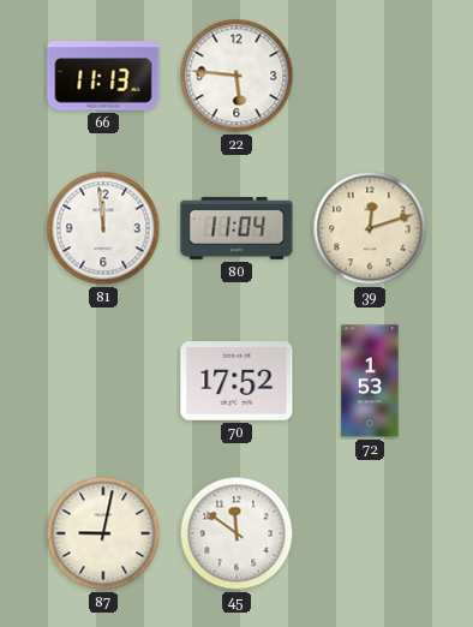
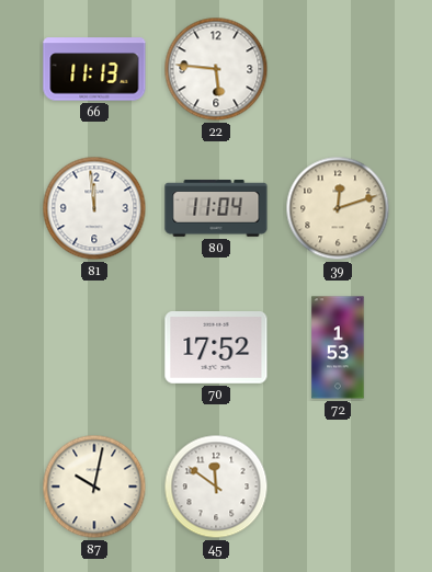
87: 9:02 -> 10:02 (94, 487)
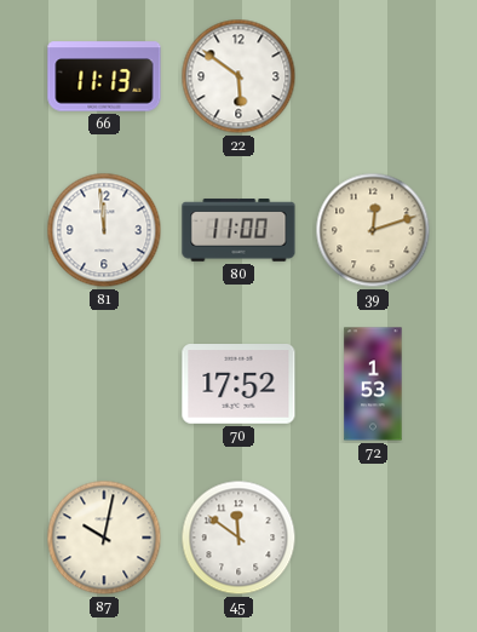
22: 5:46 -> 5:51 (238, 76)
80: 11:04 -> 11:00 (238, 230)
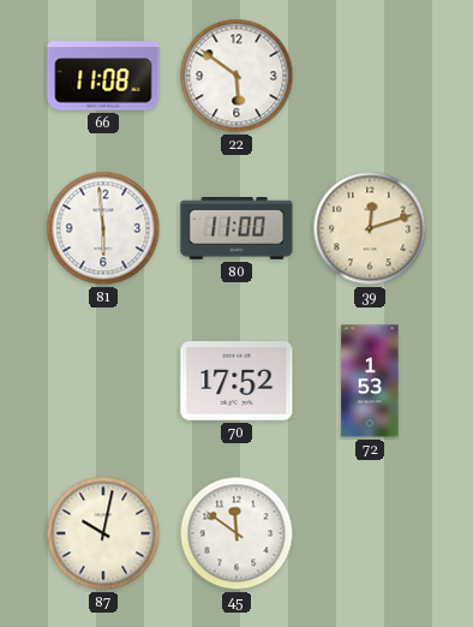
66: 11:13 -> 11:08 (103, 76)
81: 11:59 -> 5:59 (103, 228)
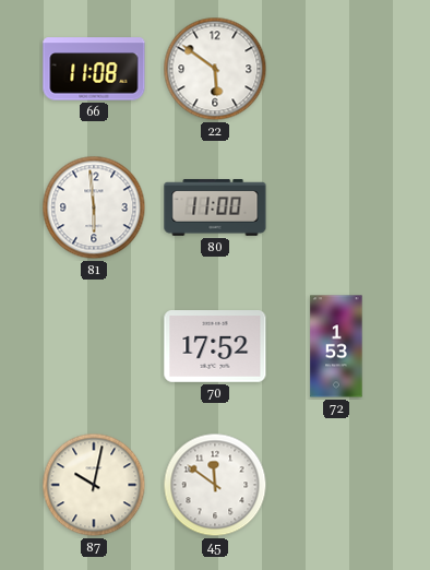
39: 12:12 -> none (370, 228)
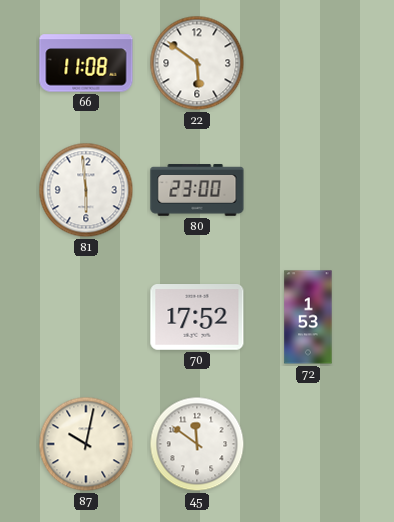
80: 11:00 -> 23:00 (197, 190)
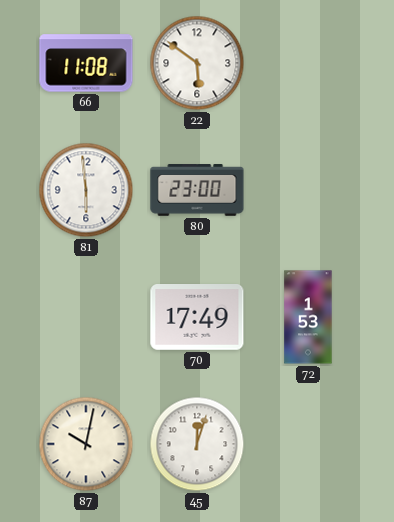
70: 17:52 -> 17:49 (197, 317)
45: 11:51 -> 12:03 (197, 444)
